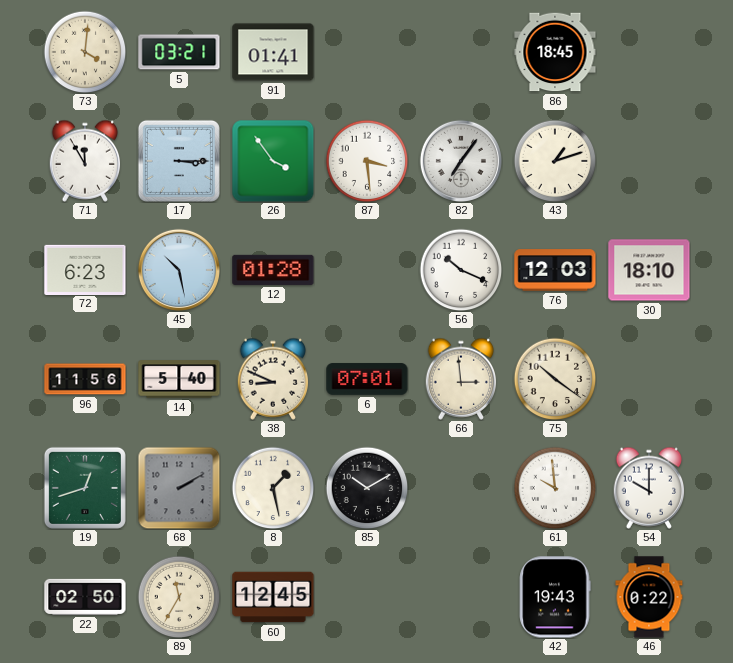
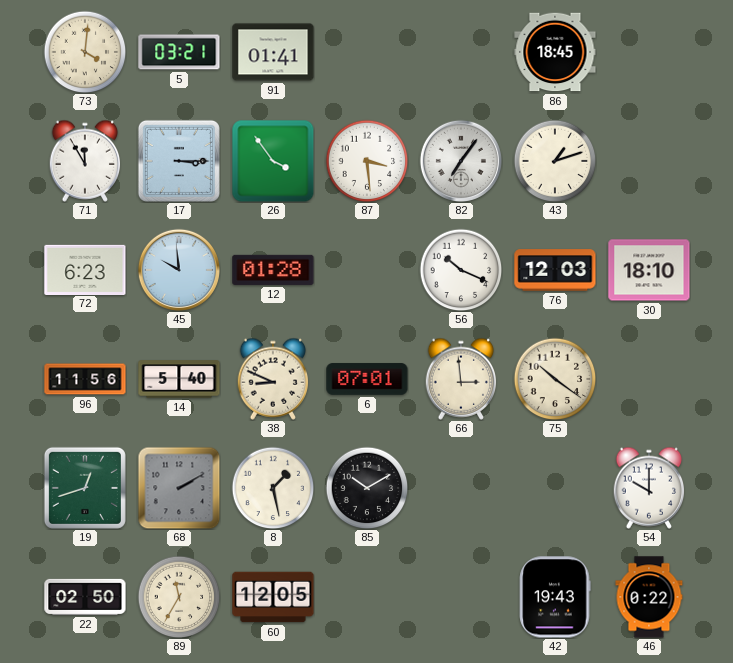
45: 10:28 -> 9:59 (179, 270)
61: 9:59 -> none (555, 488)
60: 12:45 -> 12:05 (273, 597)
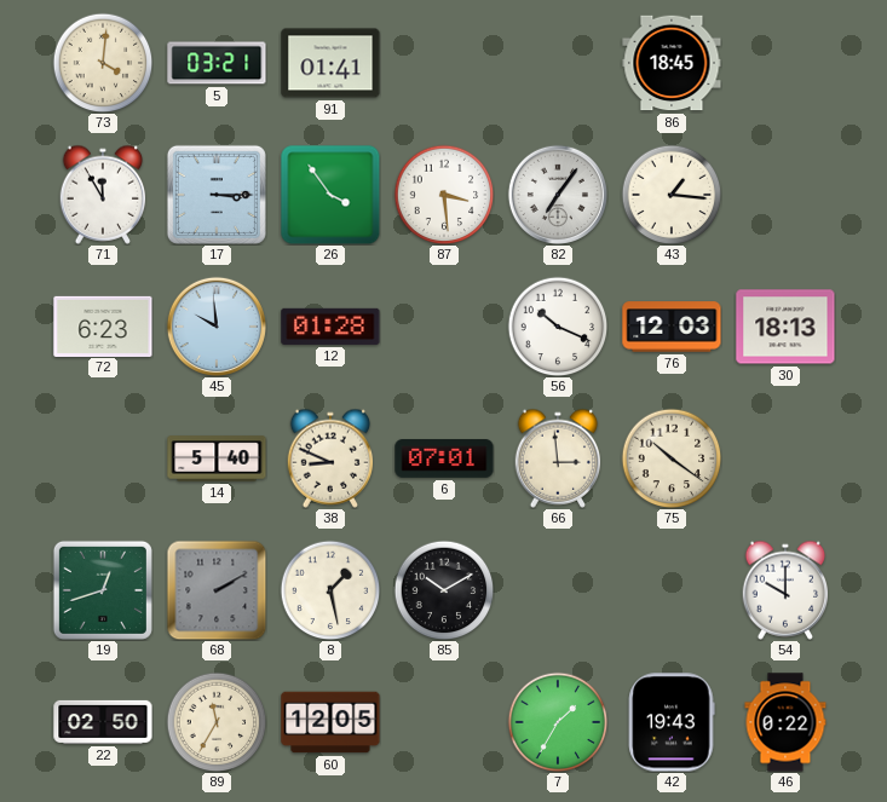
43: 1:12 -> 1:16 (672, 195)
30: 18:10 -> 18:13 (785, 327)
96: 11:56 -> none (85, 379)
7: none -> 1:35 (558, 722)
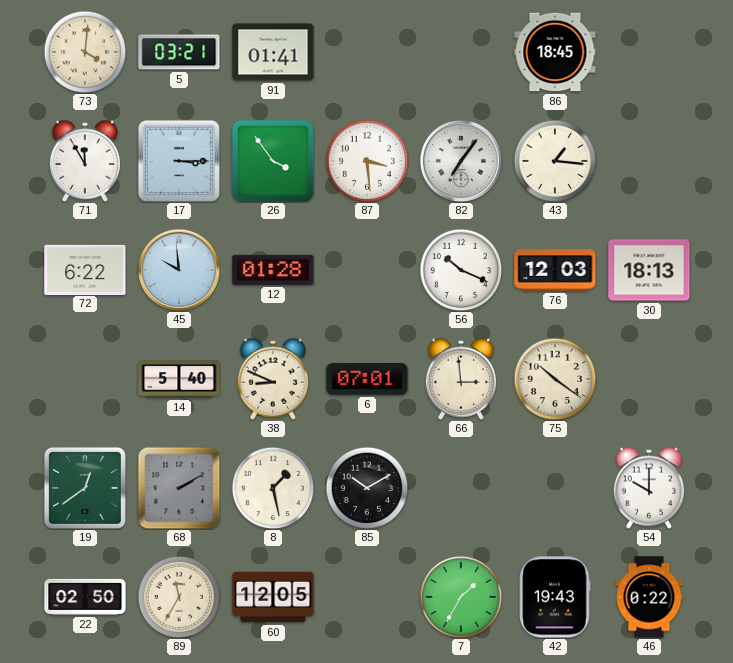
72: 6:23 -> 6:22 (85, 269)
19: 12:42 -> 12:39 (85, 488)
